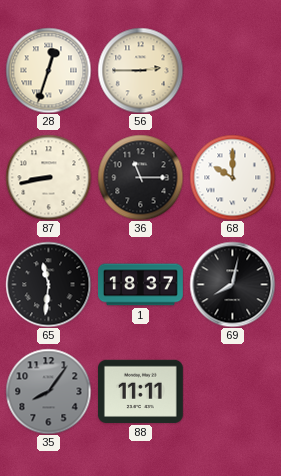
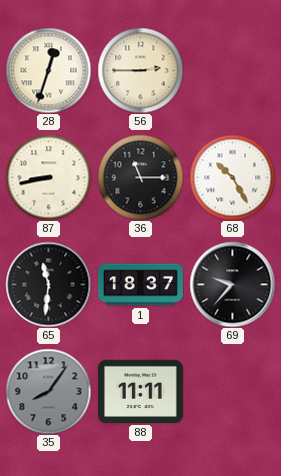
68: 10:00 -> 10:25 (232, 177)
69: 8:02 -> 9:37 (232, 284)
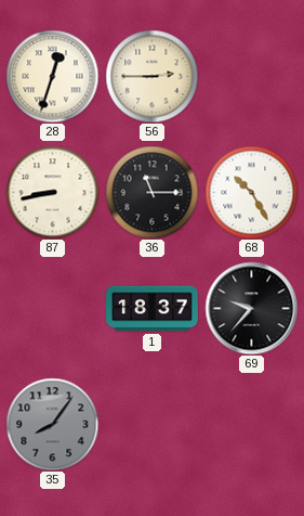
65: 11:31 -> none (48, 284)
88: 11:11 -> none (140, 391)
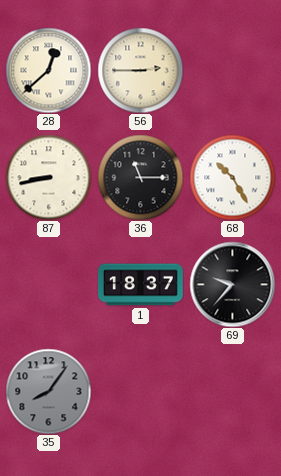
28: 12:33 -> 12:38 (48, 70)
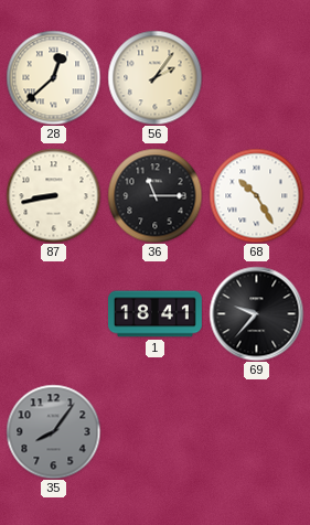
56: 2:45 -> 2:06 (154, 77)
1: 18:37 -> 18:41 (156, 314)
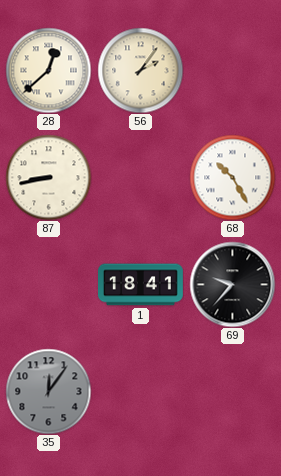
36: 11:15 -> none (154, 195)
35: 8:06 -> 12:06 (48, 391)
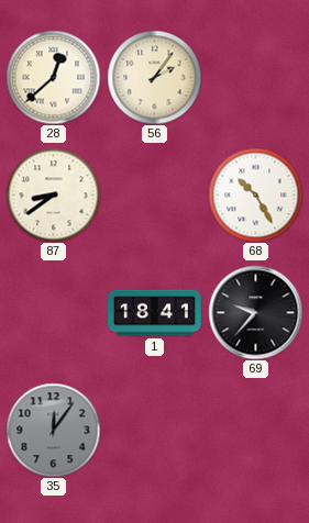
87: 8:43 -> 8:39 (53, 194)
